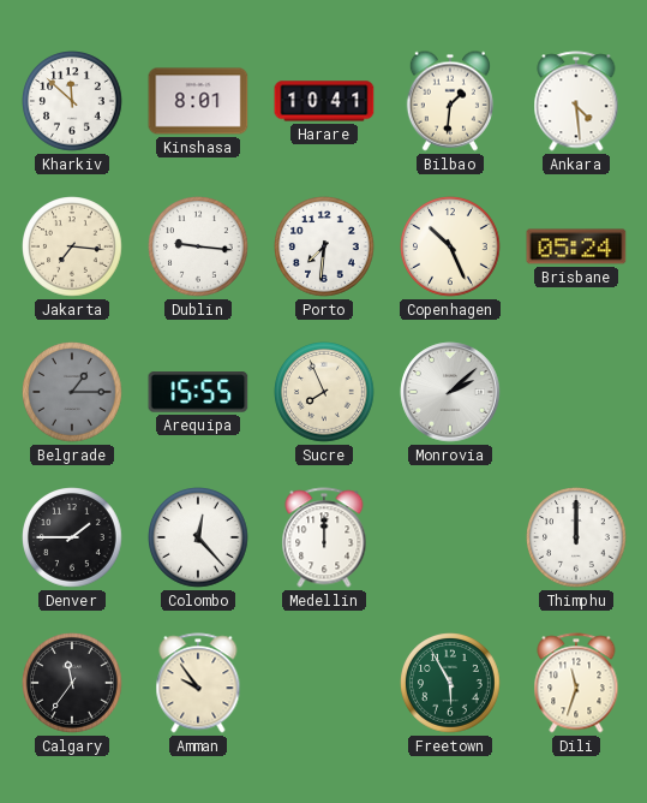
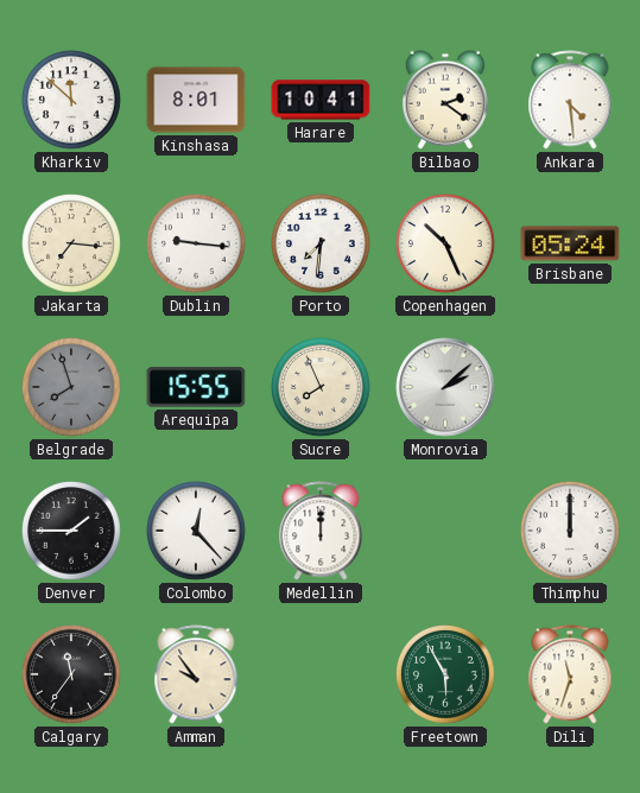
Bilbao: 1:31 -> 2:21 (445, 100)
Belgrade: 1:15 -> 7:57 (71, 387)
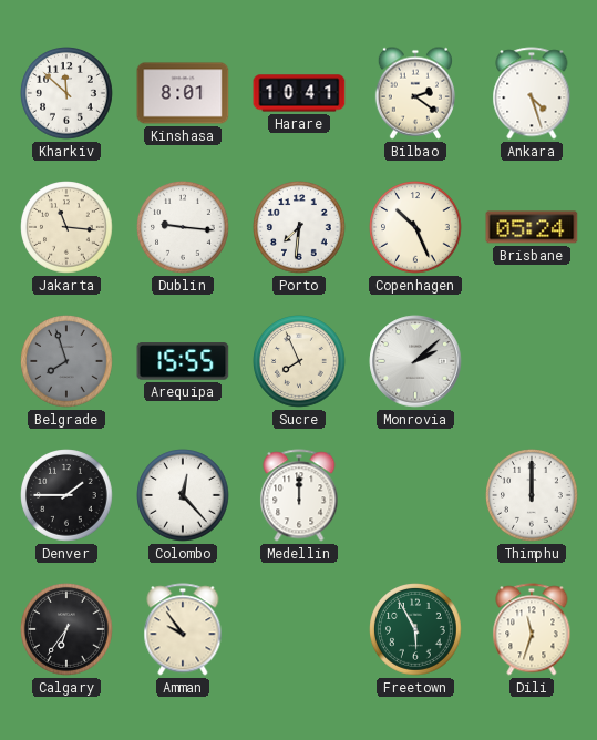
Ankara: 4:29 -> 4:27 (532, 93)
Jakarta: 7:16 -> 11:16 (66, 227)
Calgary: 11:36 -> 6:36 (66, 629)
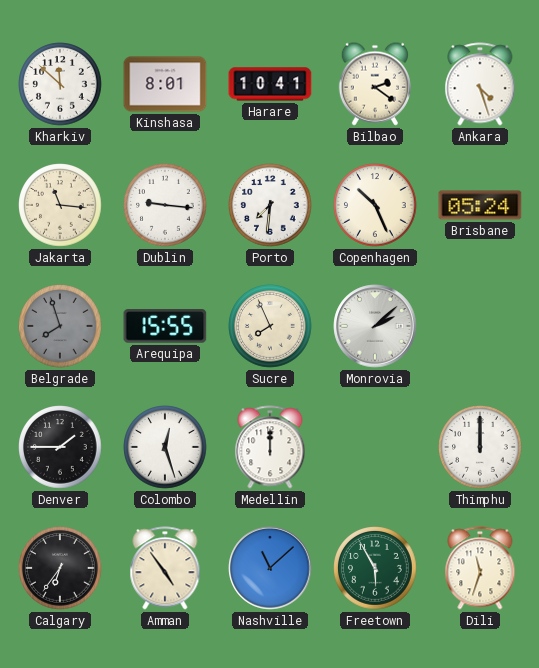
Colombo: 12:23 -> 12:27 (165, 447)
Amman: 9:54 -> 4:54 (165, 568)
Nashville: none -> 11:08 (270, 568)
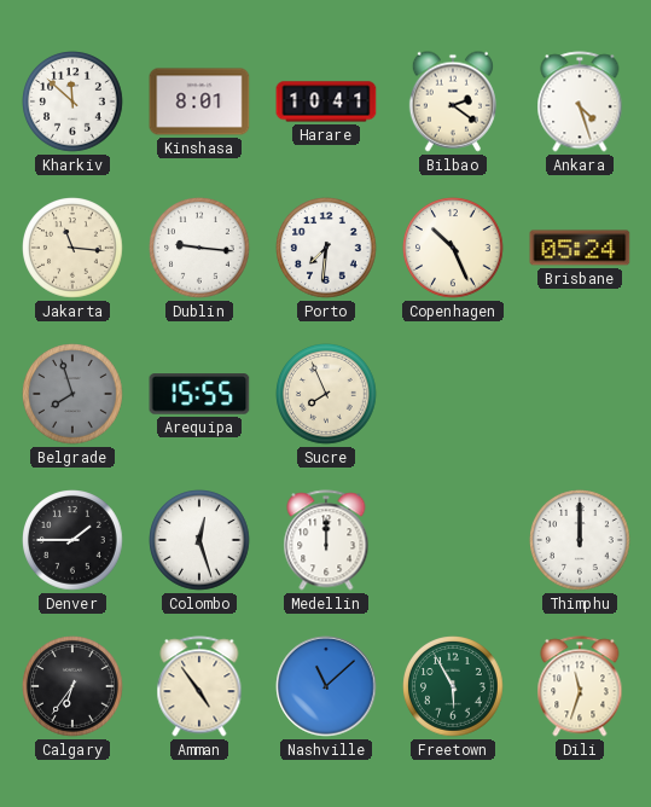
Monrovia: 2:08 -> none (375, 326)
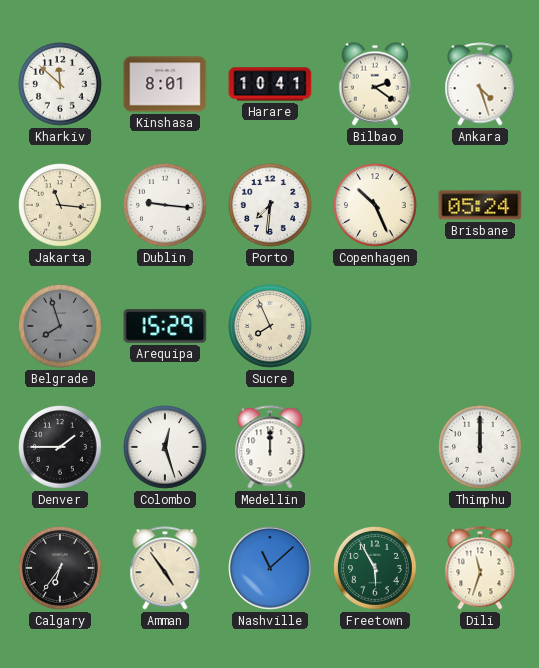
Arequipa: 15:55 -> 15:29 (165, 326)
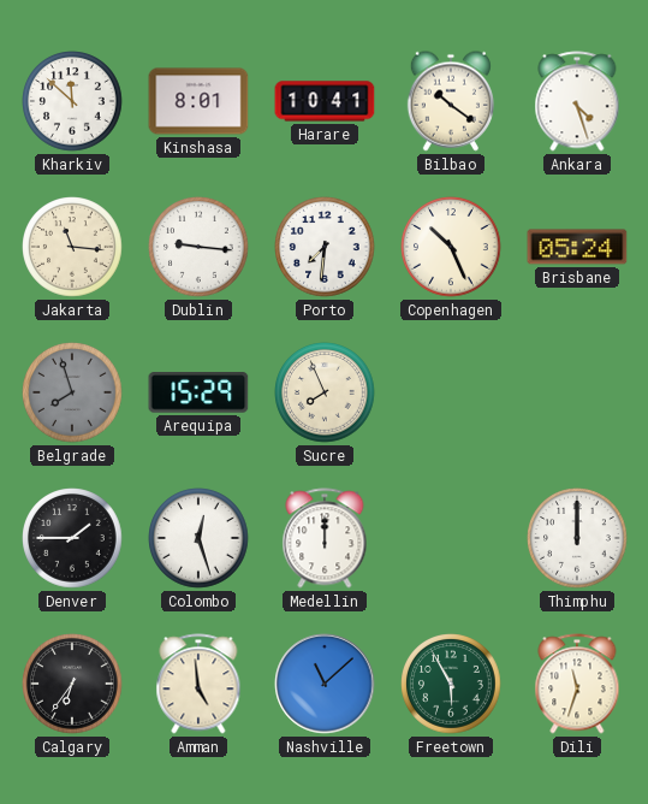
Bilbao: 2:21 -> 10:21 (451, 101)
Amman: 4:54 -> 4:59 (198, 684)
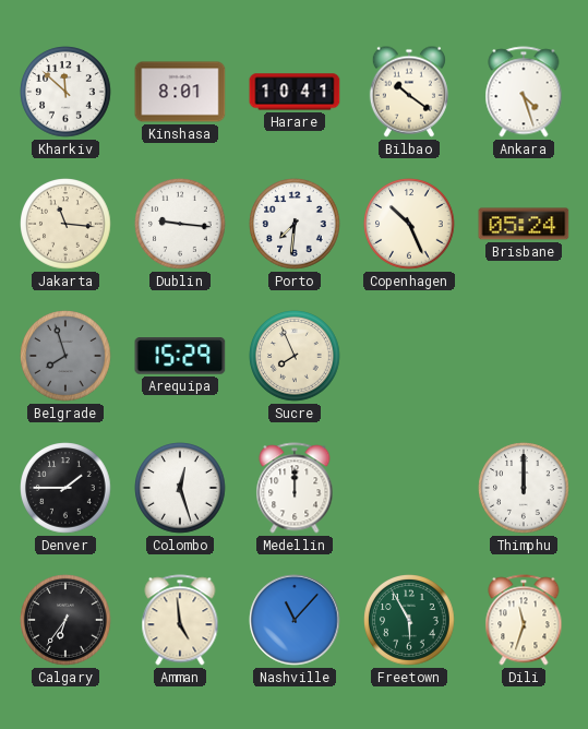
Nashville: 11:08 -> 11:07 (295, 620)
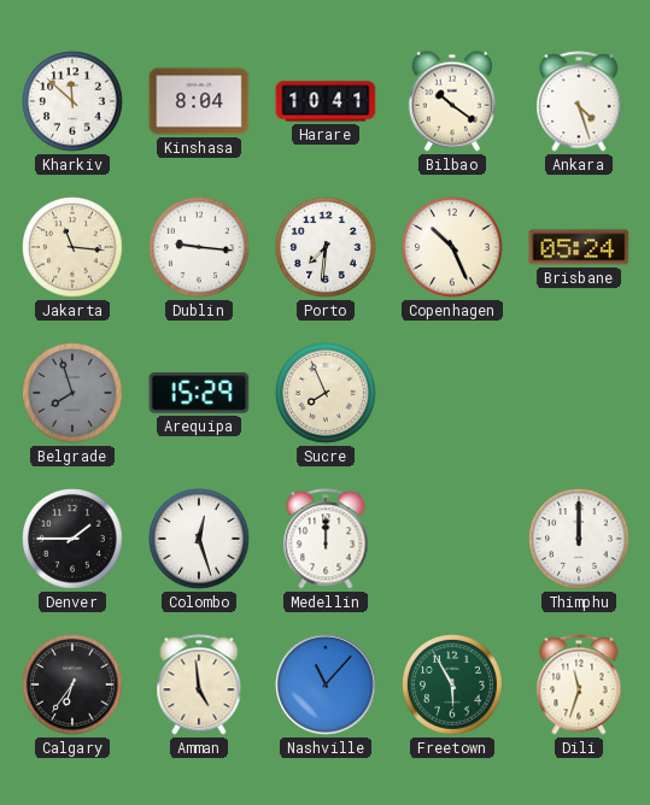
Kinshasa: 8:01 -> 8:04 (199, 101)
